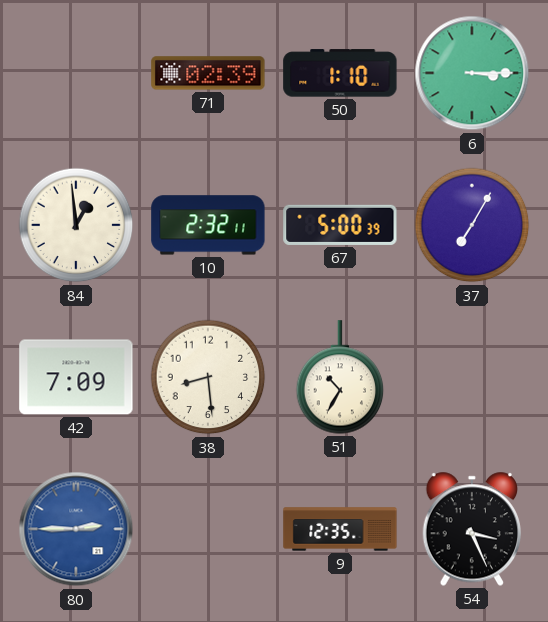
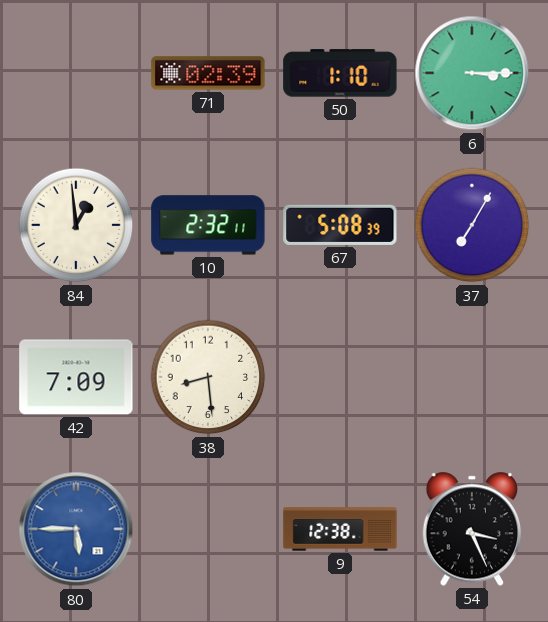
67: 5:00 -> 5:08 (340, 225)
51: 10:35 -> none (340, 377)
80: 2:45 -> 5:45 (76, 529)
9: 12:35 -> 12:38 (340, 529)
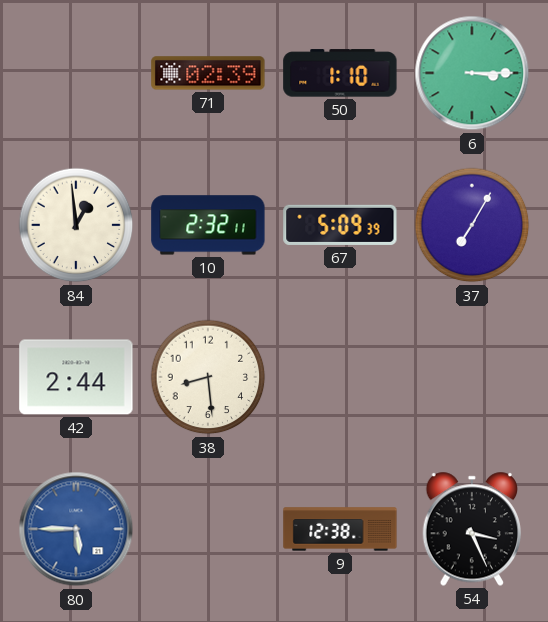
67: 5:08 -> 5:09 (340, 225)
42: 7:09 -> 2:44 (76, 377)
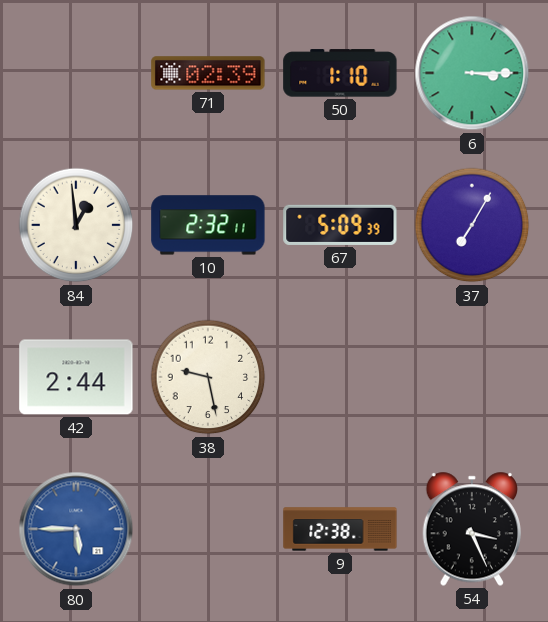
38: 8:29 -> 9:28 (208, 377)
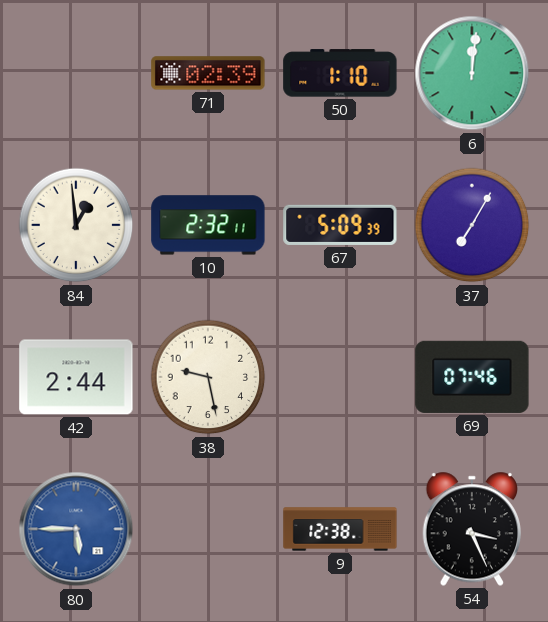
6: 3:15 -> 12:01 (472, 73)
69: none -> 07:46 (472, 377)
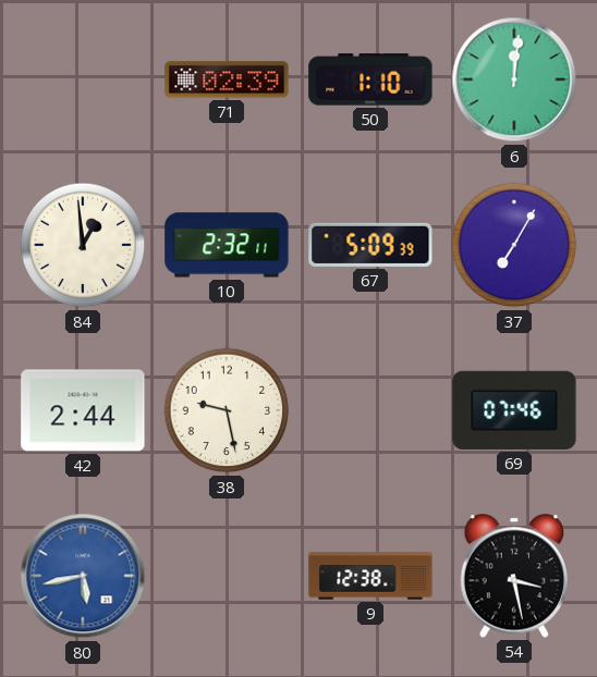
80: 5:45 -> 5:43 (83, 576)
54: 3:26 -> 3:28 (513, 576)
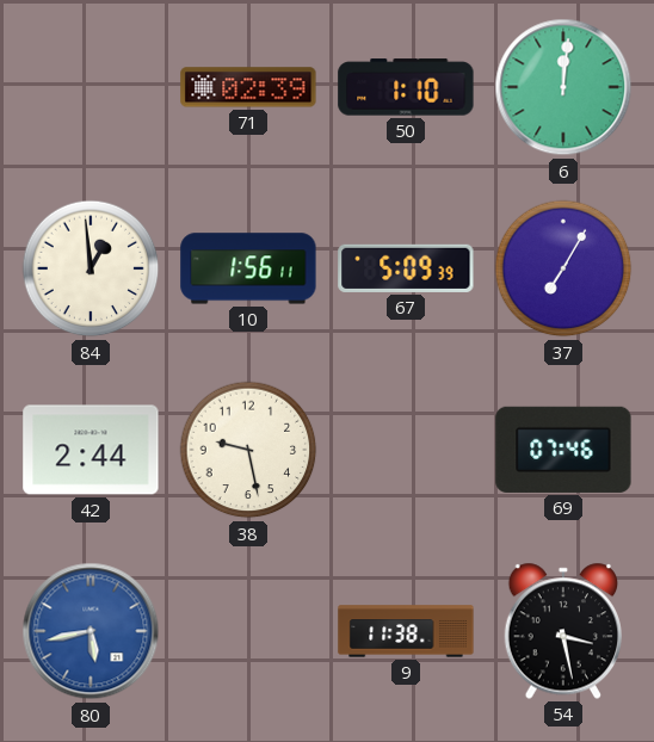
10: 2:32 -> 1:56 (248, 268)
9: 12:38 -> 11:38 (406, 631)
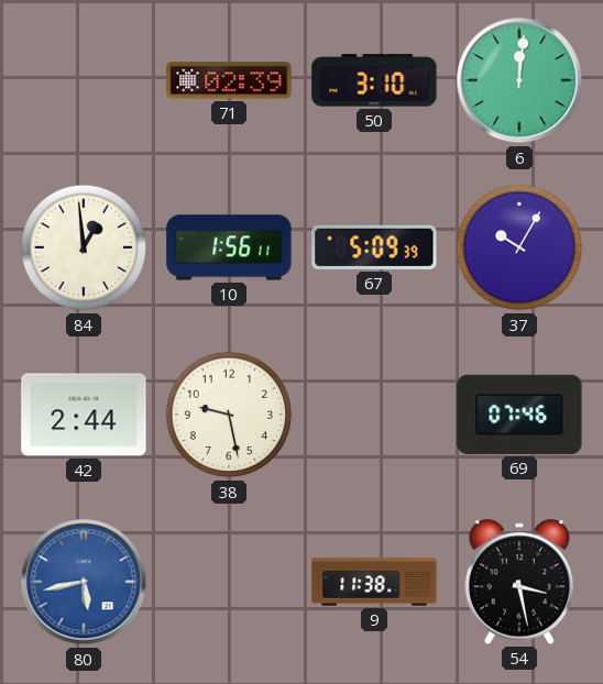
50: 1:10 -> 3:10 (374, 80)
37: 7:05 -> 10:05 (519, 247)
